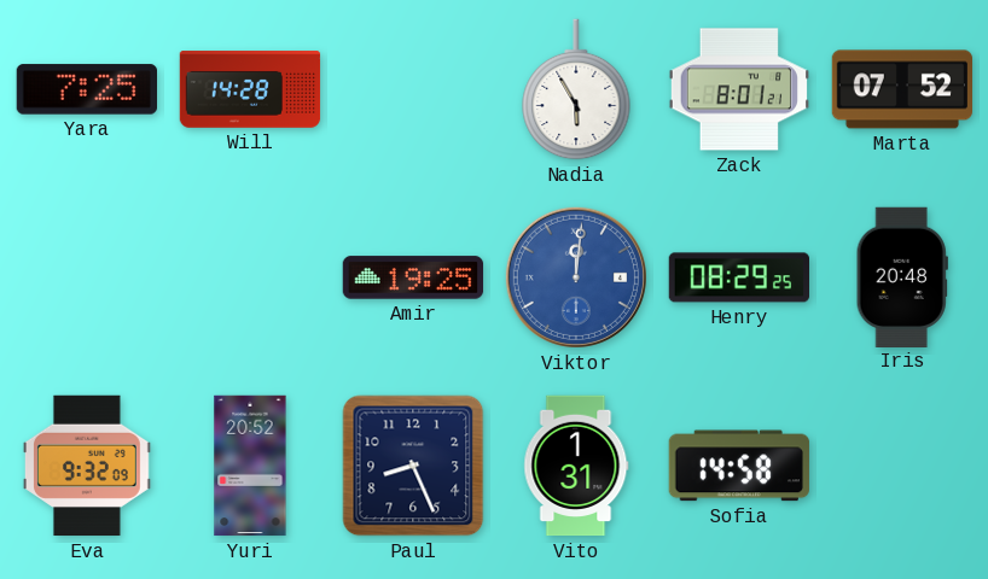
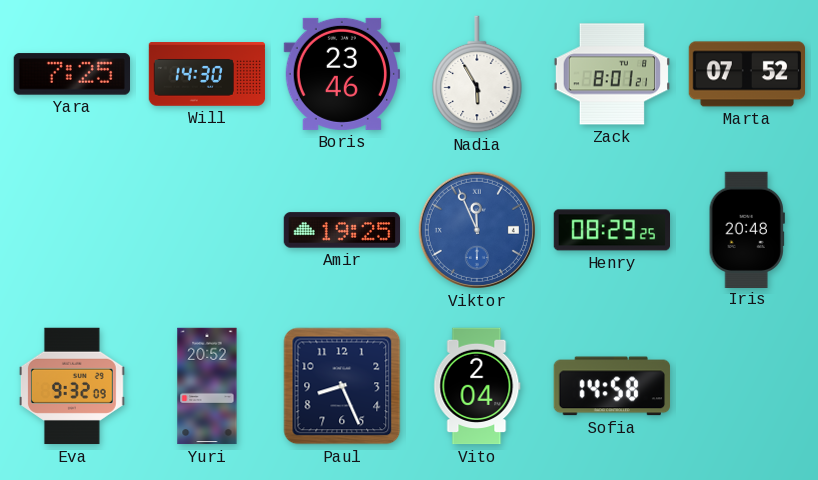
Will: 14:28 -> 14:30 (207, 74)
Boris: none -> 23:46 (341, 74)
Viktor: 12:01 -> 11:56 (477, 230)
Vito: 1:31 -> 2:04 (477, 386)
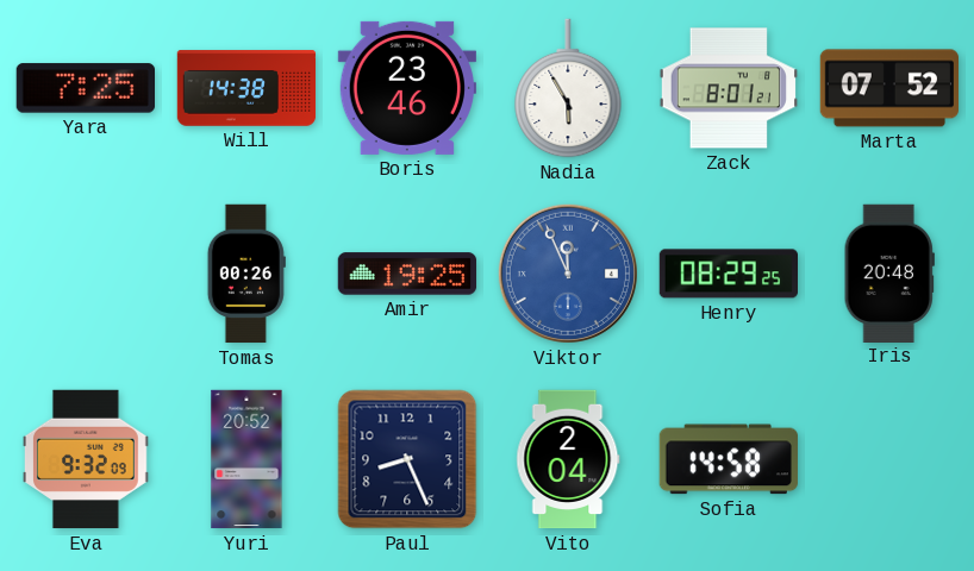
Will: 14:30 -> 14:38 (246, 88)
Tomas: none -> 00:26 (246, 274)
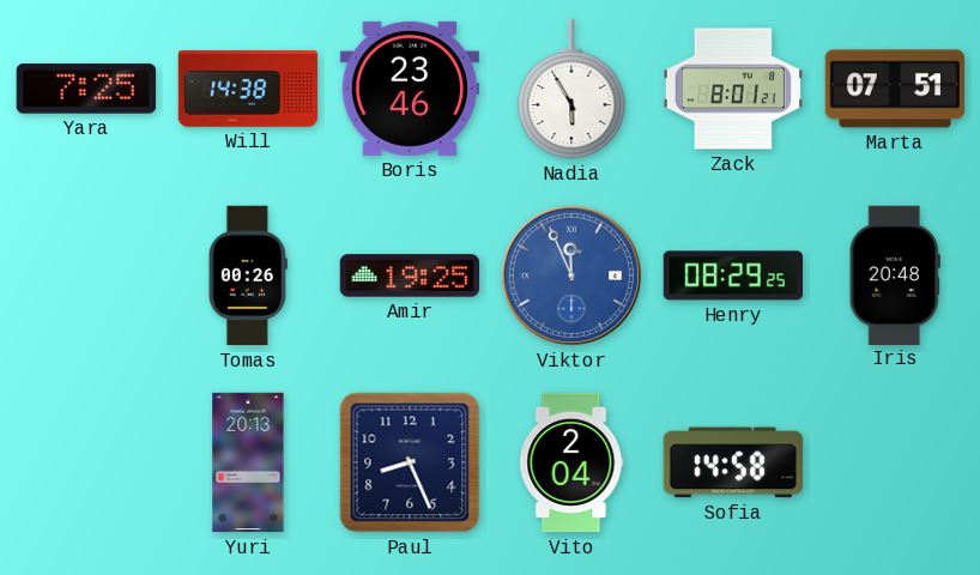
Marta: 07:52 -> 07:51 (895, 89)
Eva: 9:32 -> none (86, 459)
Yuri: 20:52 -> 20:13 (248, 462)
